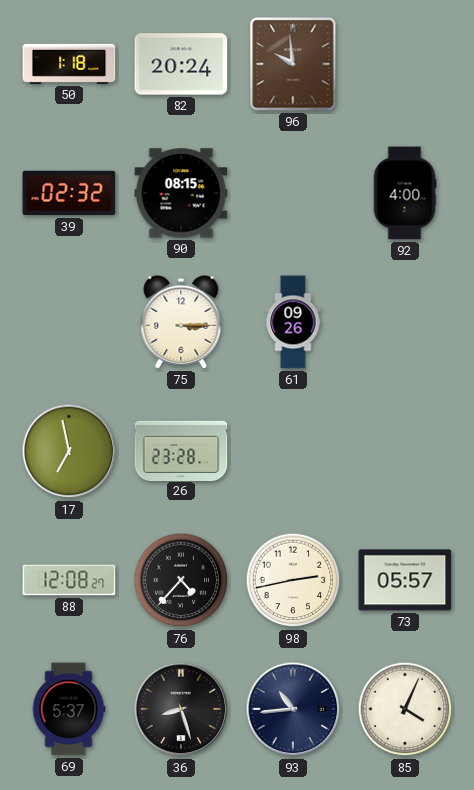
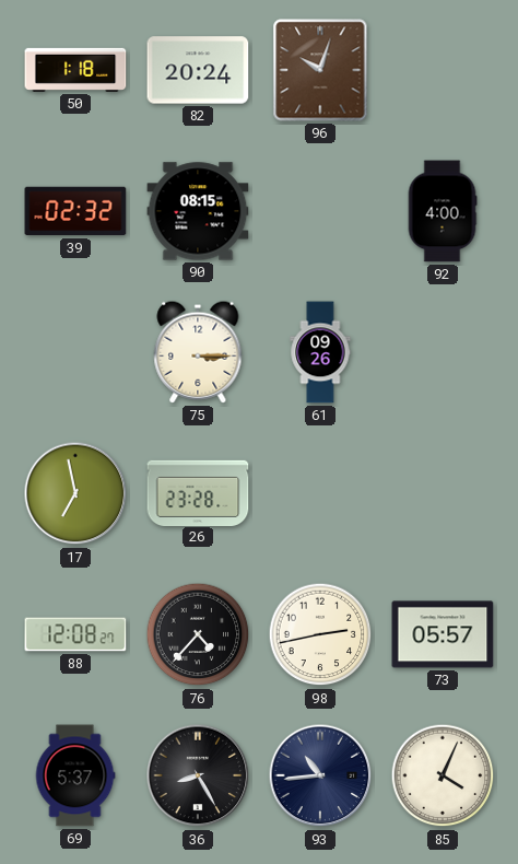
96: 9:59 -> 10:03 (320, 70)
36: 8:27 -> 8:25 (198, 775)
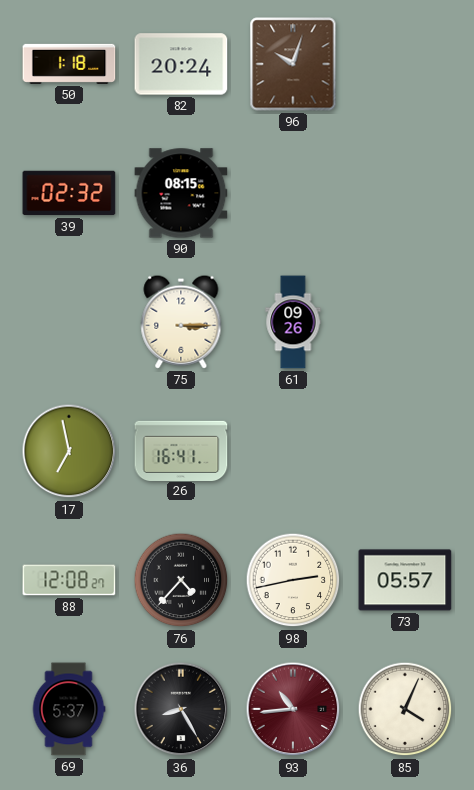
92: 4:00 -> none (443, 211)
26: 23:28 -> 16:41 (181, 450)
93 dial: navy -> burgundy (293, 709)
